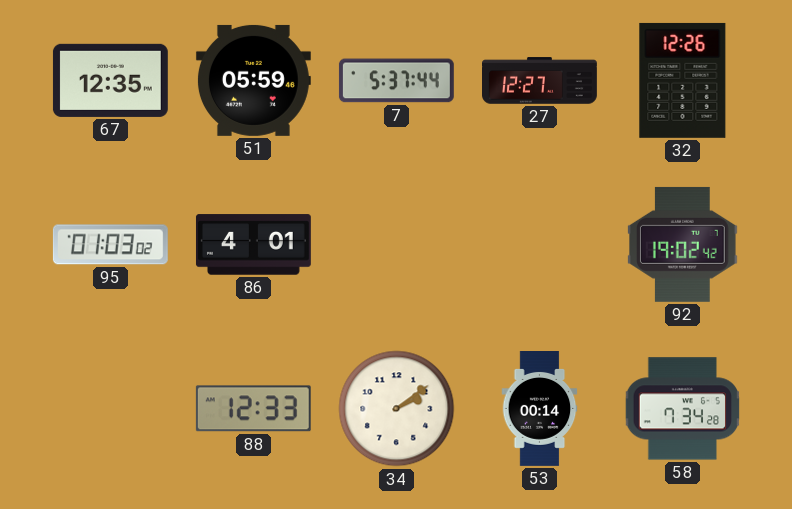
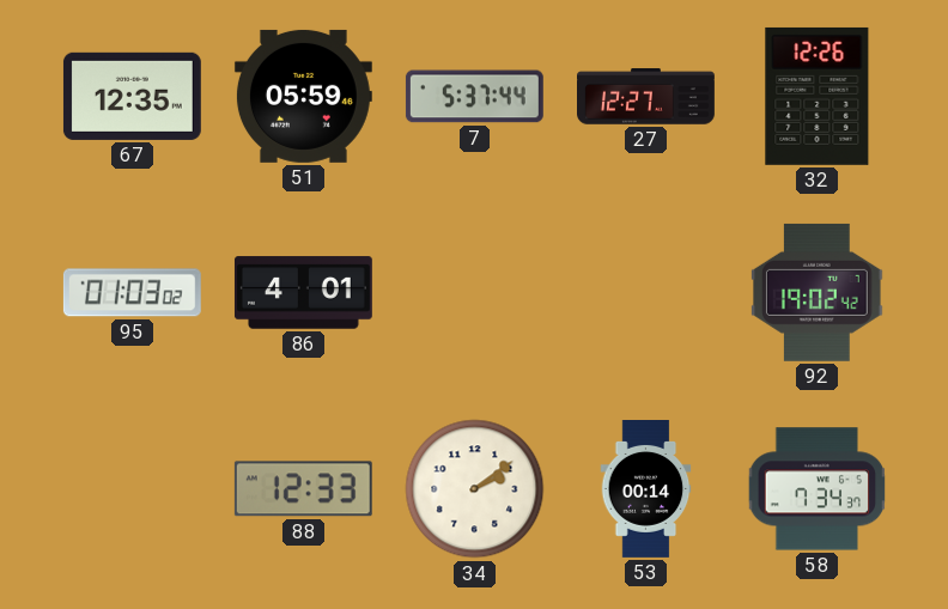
58: 7:34:28 -> 7:34:37 (818, 489)
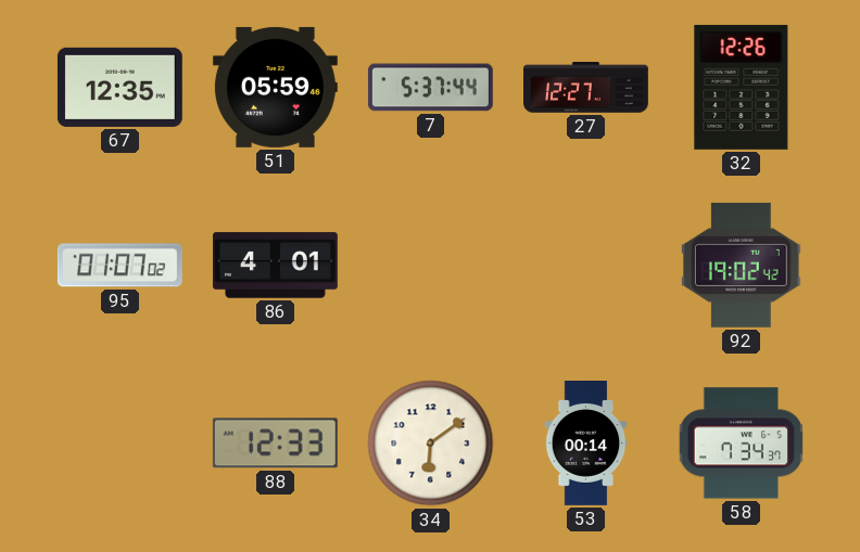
95: 01:03 -> 01:07 (119, 266)
34: 2:09 -> 6:09 (431, 444)
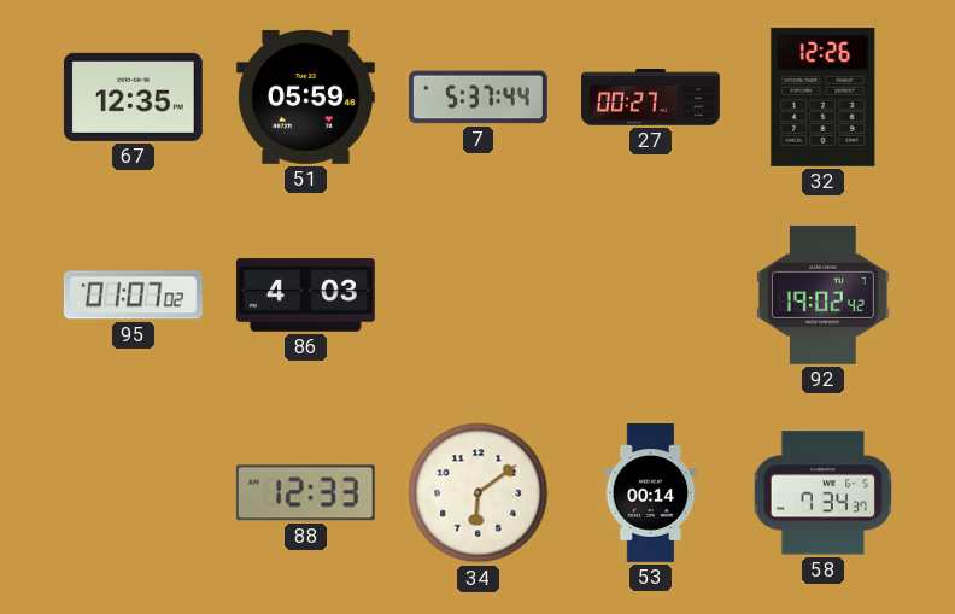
27: 12:27 -> 00:27 (651, 98)
86: 4:01 -> 4:03 (305, 296)
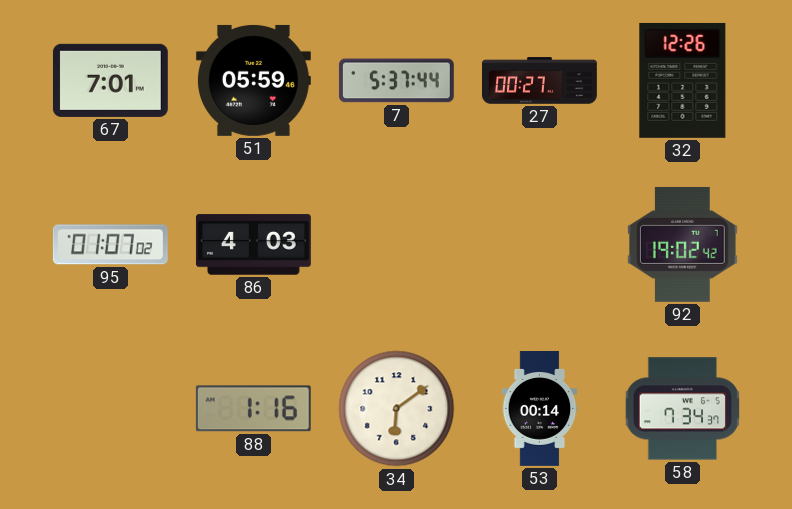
67: 12:35 -> 7:01 (110, 80)
88: 12:33 -> 1:16 (253, 409)
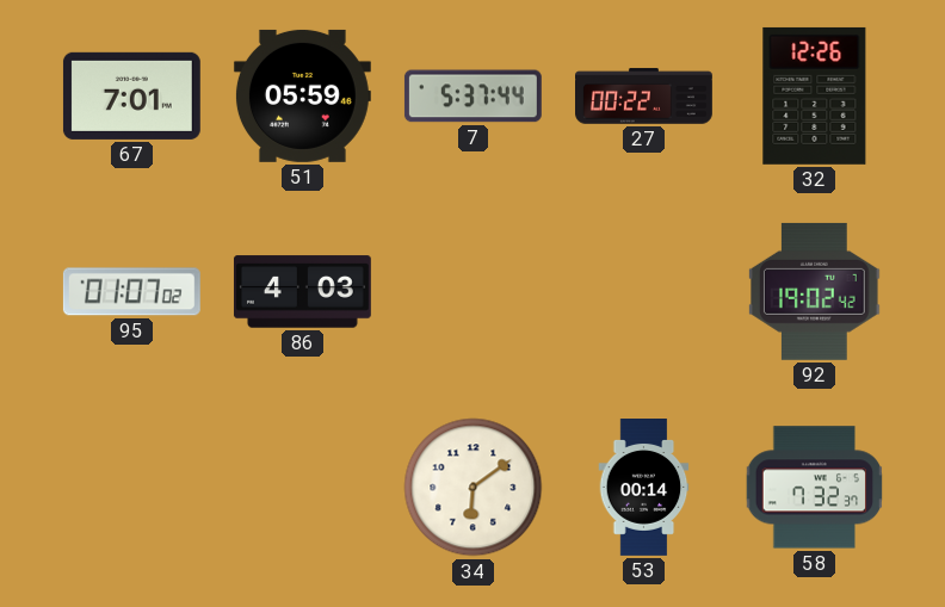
27: 00:27 -> 00:22 (644, 97)
88: 1:16 -> none (253, 409)
58: 7:34 -> 7:32 (815, 488)
